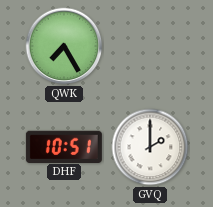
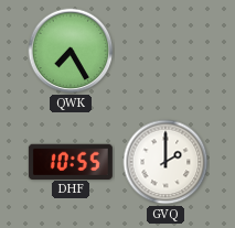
DHF: 10:51 -> 10:55 (71, 161)
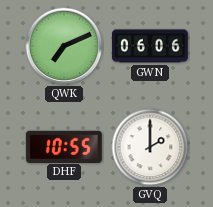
QWK: 7:25 -> 7:11 (64, 46)
GWN: none -> 06:06 (150, 46)
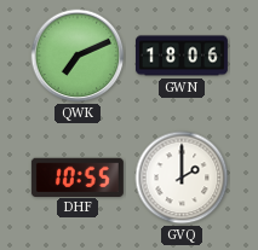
GWN: 06:06 -> 18:06 (182, 56)
